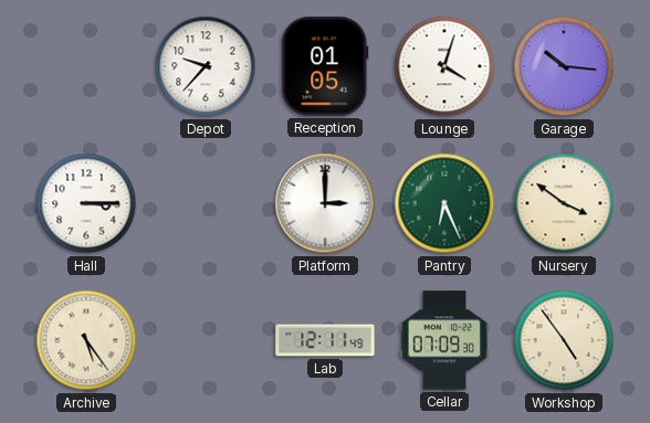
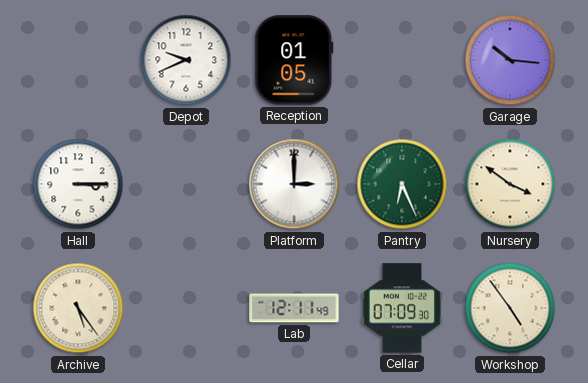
Depot: 9:37 -> 9:41 (186, 60)
Lounge: 4:03 -> none (444, 66)
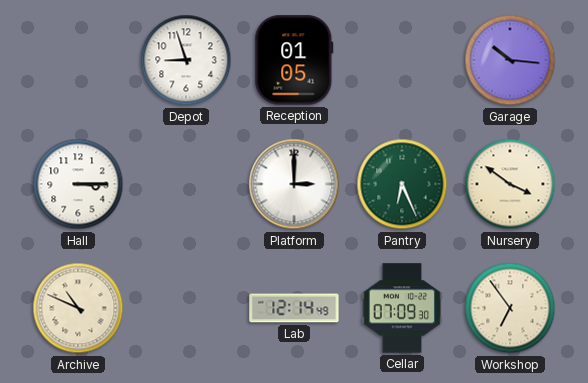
Depot: 9:41 -> 8:57 (186, 60)
Archive: 5:24 -> 10:49 (78, 308)
Lab: 12:11 -> 12:14 (294, 308)
Workshop: 4:54 -> 6:54 (510, 308)
